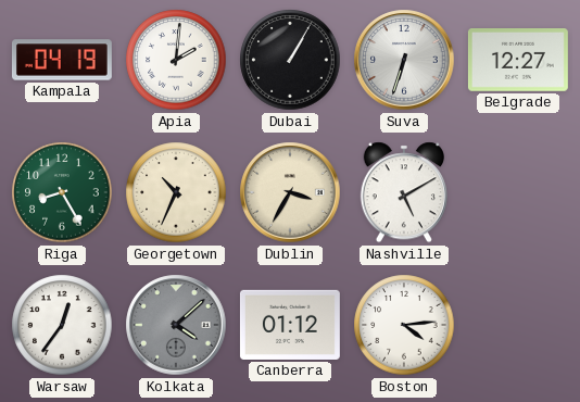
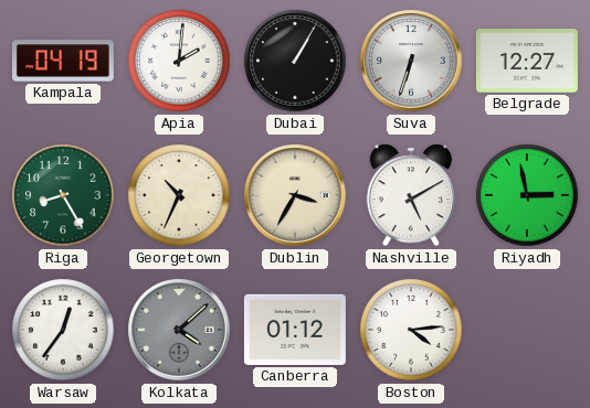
Riyadh: none -> 2:58 (527, 195)
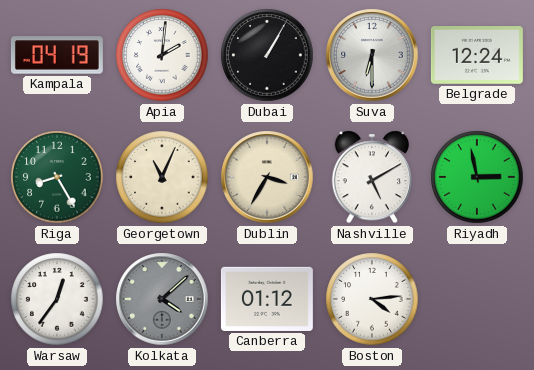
Suva: 6:33 -> 6:30 (372, 55)
Belgrade: 12:27 -> 12:24 (477, 56)
Georgetown: 10:34 -> 11:04 (162, 177)
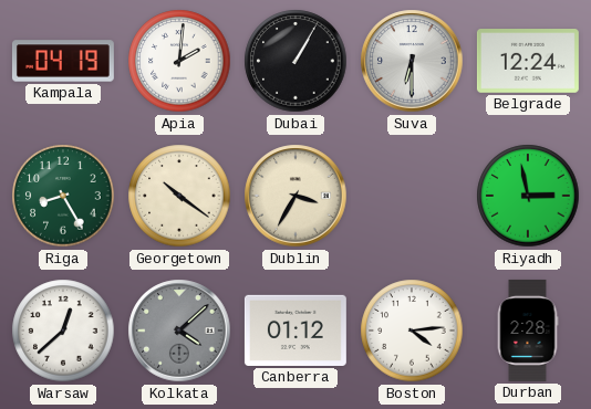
Georgetown: 11:04 -> 10:21 (179, 196)
Nashville: 5:10 -> none (371, 177)
Warsaw: 12:36 -> 12:38 (63, 331)
Durban: none -> 2:28 (528, 331)
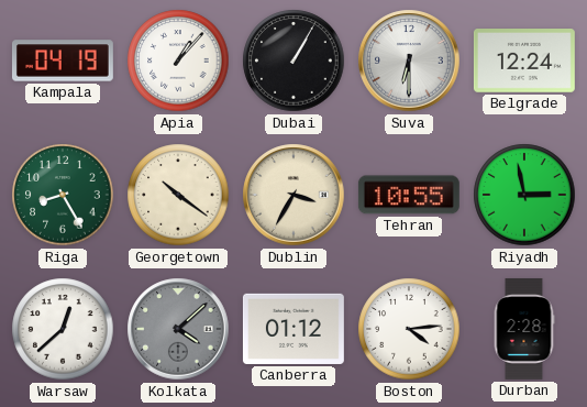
Apia: 2:01 -> 1:07 (178, 61)
Tehran: none -> 10:55 (409, 195)
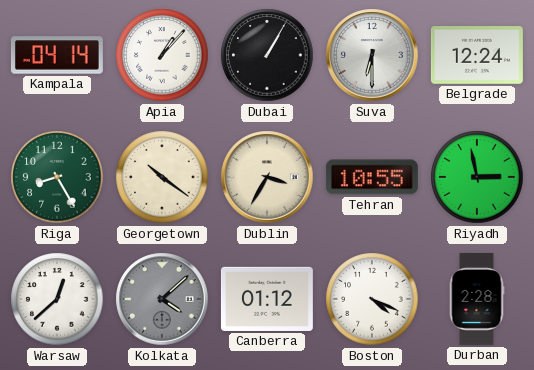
Kampala: 04:19 -> 04:14 (57, 55)
Boston: 4:14 -> 4:19 (372, 299)
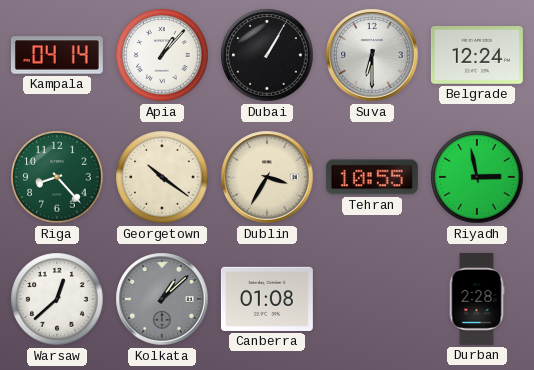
Riga: 8:25 -> 8:23 (57, 177)
Kolkata: 4:08 -> 1:08 (162, 299)
Canberra: 01:12 -> 01:08 (267, 299)
Boston: 4:19 -> none (372, 299)
